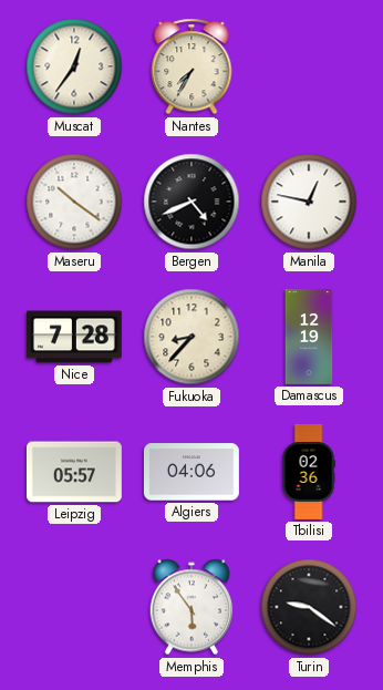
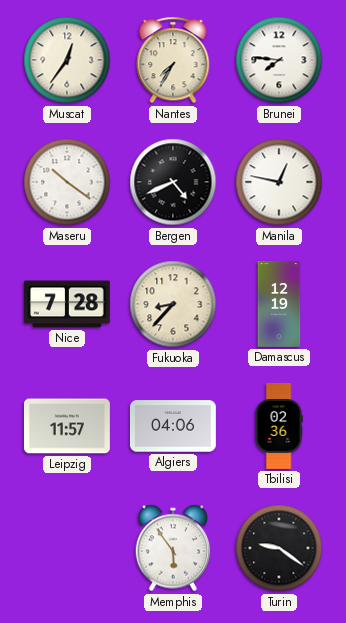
Brunei: none -> 7:46 (279, 60)
Leipzig: 05:57 -> 11:57 (67, 426)
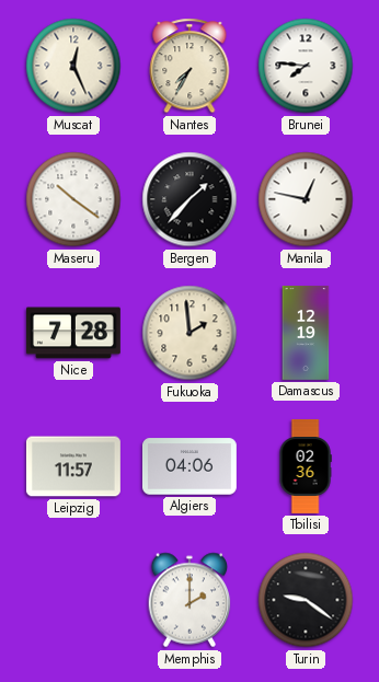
Muscat: 12:36 -> 12:26 (73, 66)
Bergen: 4:41 -> 1:37 (190, 199)
Fukuoka: 8:37 -> 1:59 (190, 333)
Memphis: 5:54 -> 2:00 (190, 600)
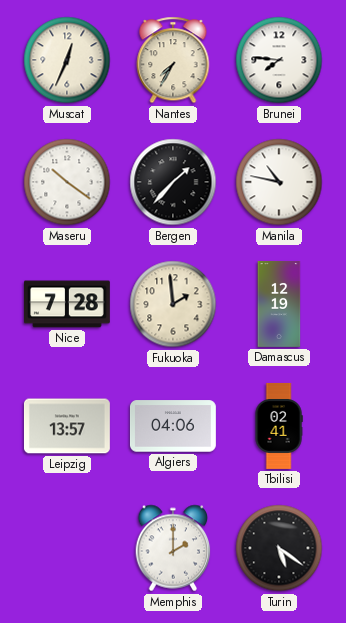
Muscat: 12:26 -> 12:34 (67, 60)
Manila: 12:47 -> 10:47 (279, 182)
Leipzig: 11:57 -> 13:57 (67, 426)
Tbilisi: 02:36 -> 02:41 (279, 426)
Turin: 9:21 -> 5:21 (279, 548)
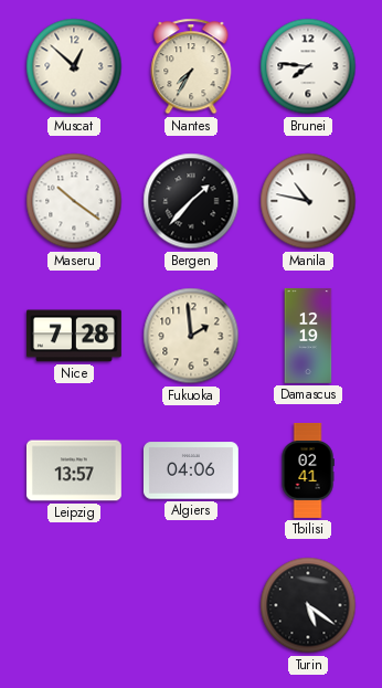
Muscat: 12:34 -> 12:52 (74, 66)
Memphis: 2:00 -> none (173, 548)
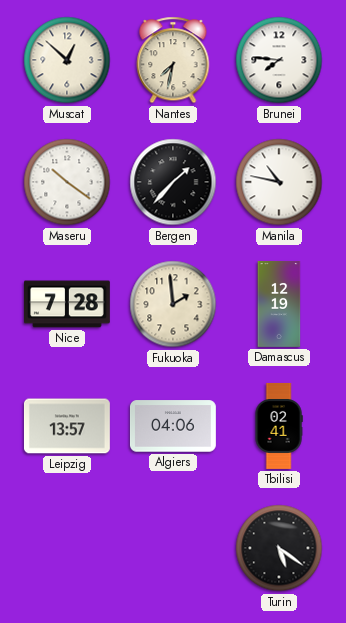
Nantes: 7:35 -> 7:32 (173, 60)
